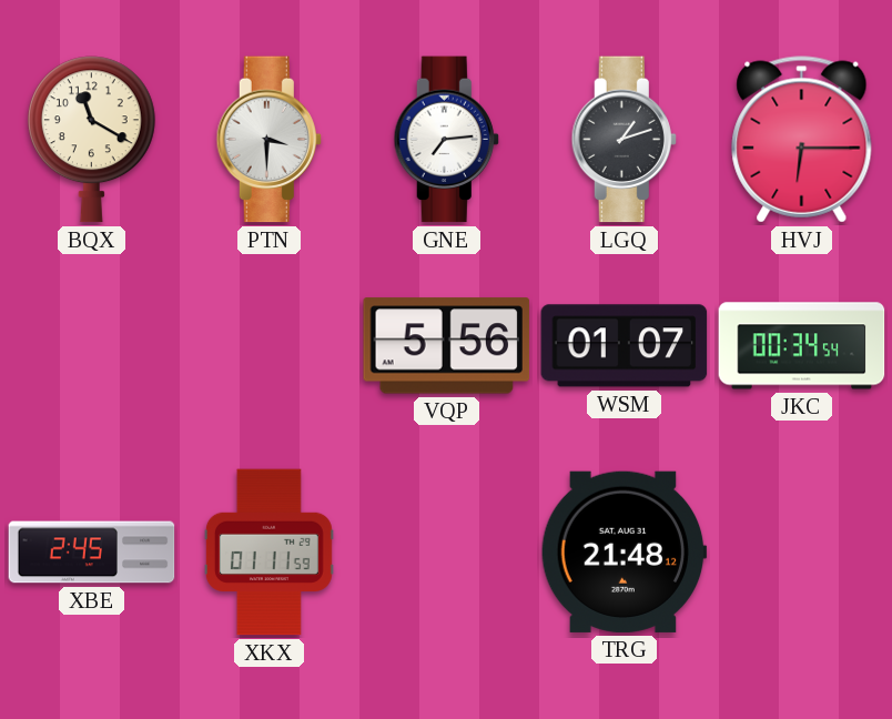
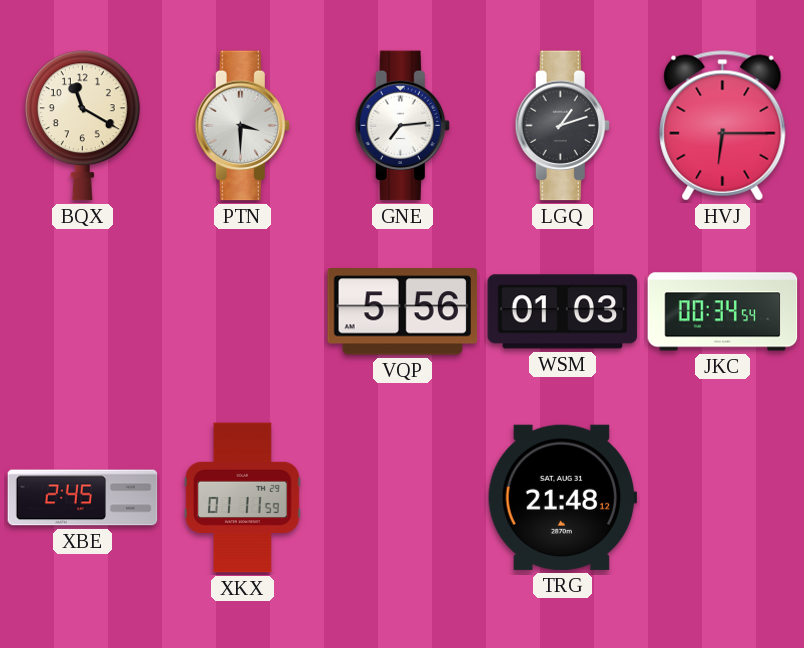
WSM: 01:07 -> 01:03 (563, 312)
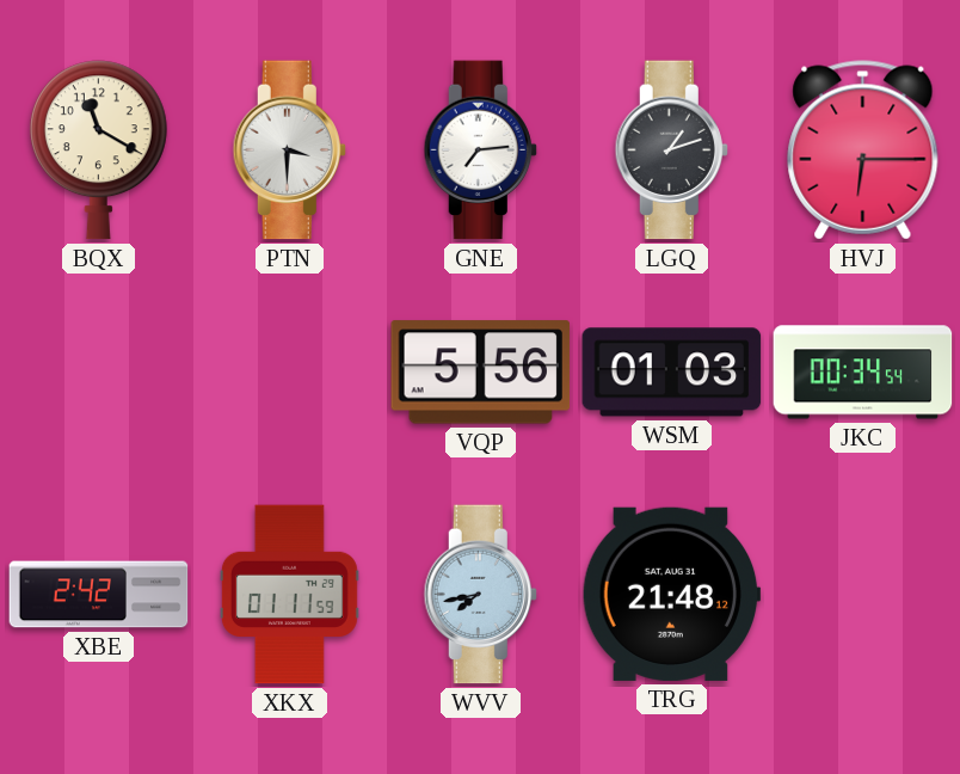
XBE: 2:45 -> 2:42 (99, 595)
WVV: none -> 7:43 (480, 595)
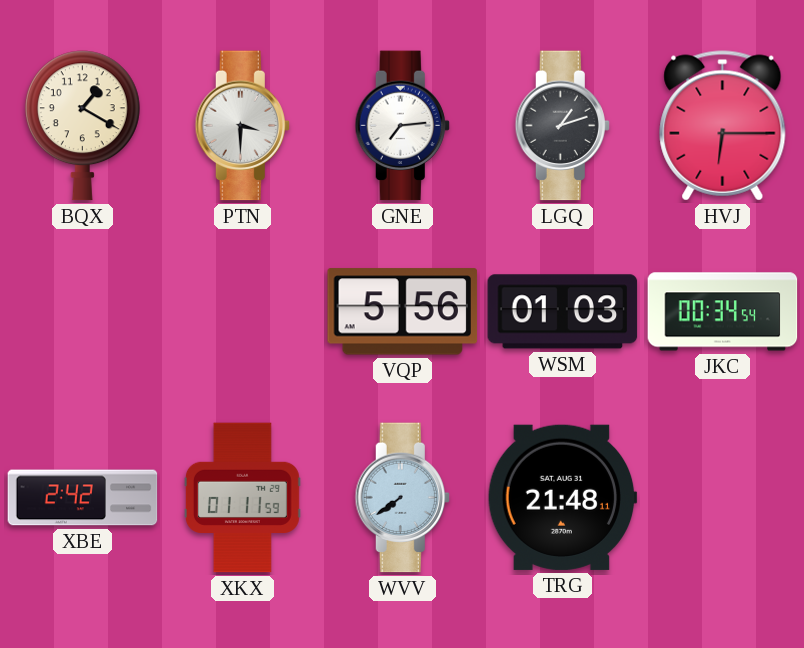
BQX: 11:20 -> 1:20 (82, 126)
WVV: 7:43 -> 7:39 (402, 498)
TRG: 21:48:12 -> 21:48:11 (562, 497)
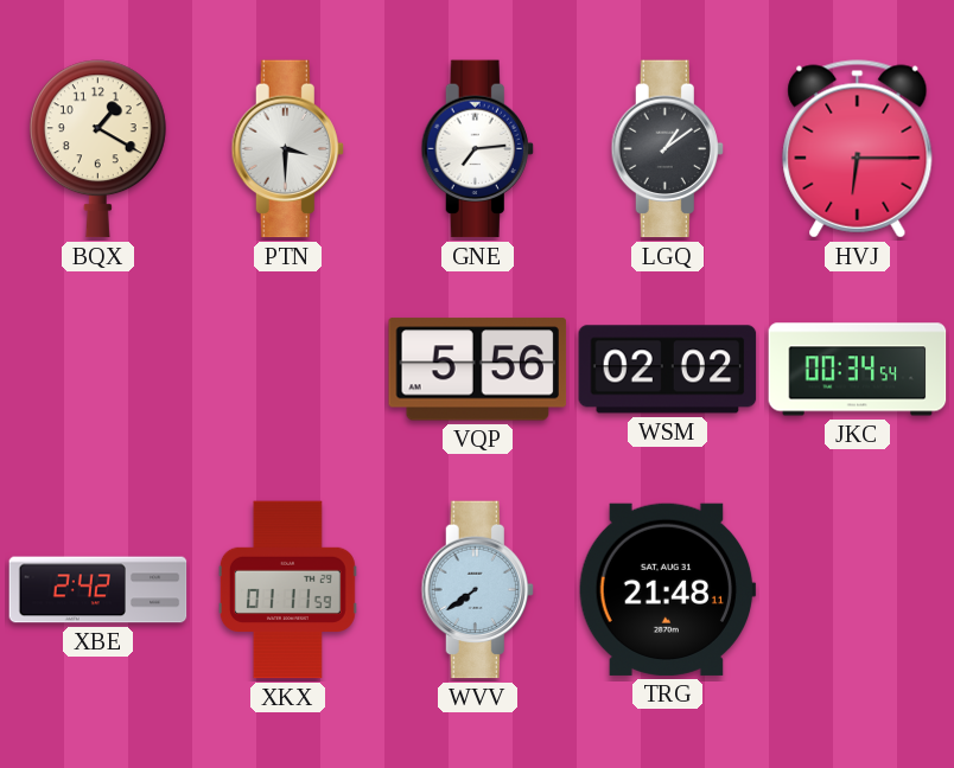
LGQ: 1:12 -> 1:09 (667, 149)
WSM: 01:03 -> 02:02 (668, 370)
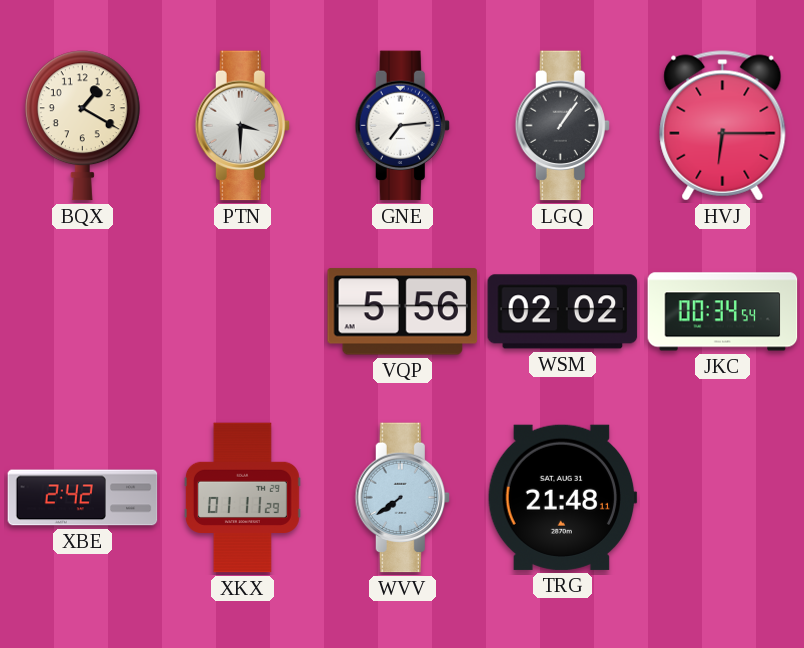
LGQ: 1:09 -> 1:06 (562, 126)
XKX: 01:11:59 -> 01:11:29 (242, 498)
